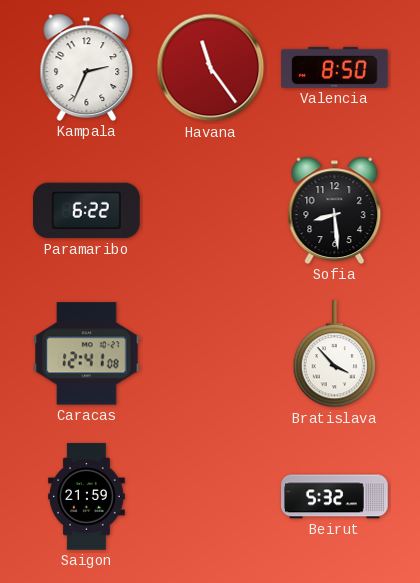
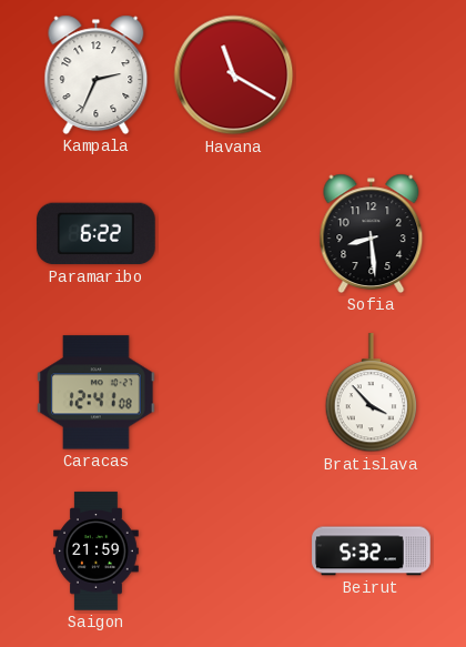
Havana: 11:24 -> 11:20 (234, 75)
Valencia: 8:50 -> none (335, 67)
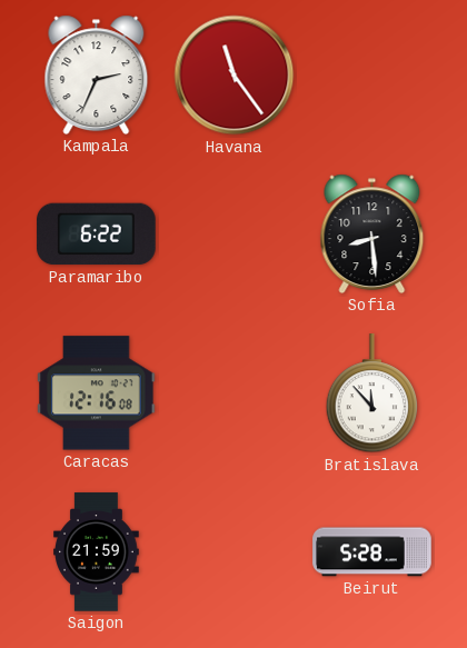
Havana: 11:20 -> 11:24 (235, 76)
Caracas: 12:41 -> 12:16 (97, 393)
Bratislava: 3:53 -> 11:53 (372, 393)
Beirut: 5:32 -> 5:28 (372, 552)
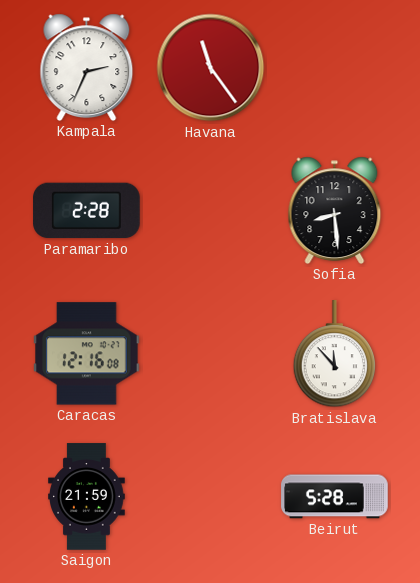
Paramaribo: 6:22 -> 2:28 (87, 211)
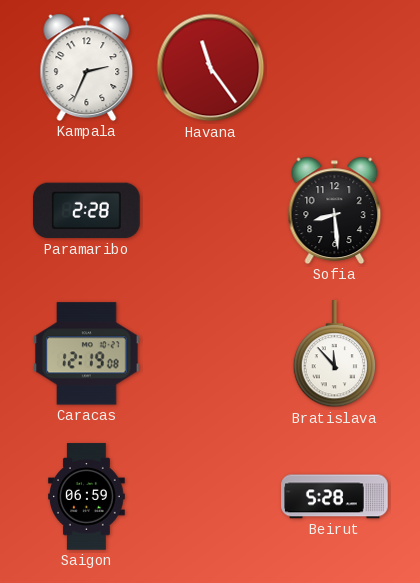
Caracas: 12:16 -> 12:19 (87, 354)
Saigon: 21:59 -> 06:59 (87, 497)
